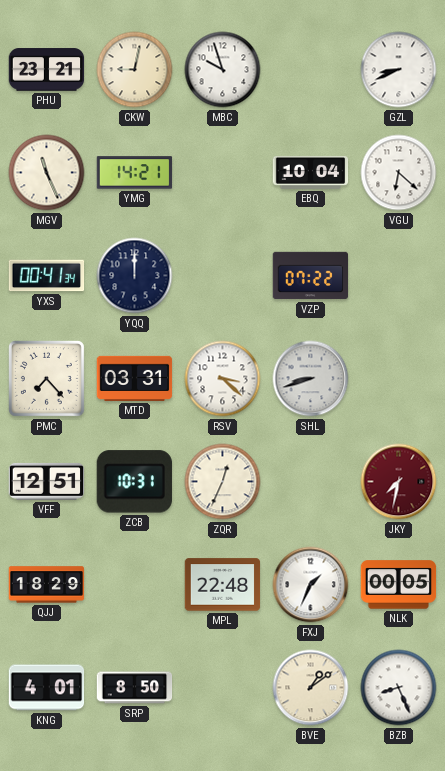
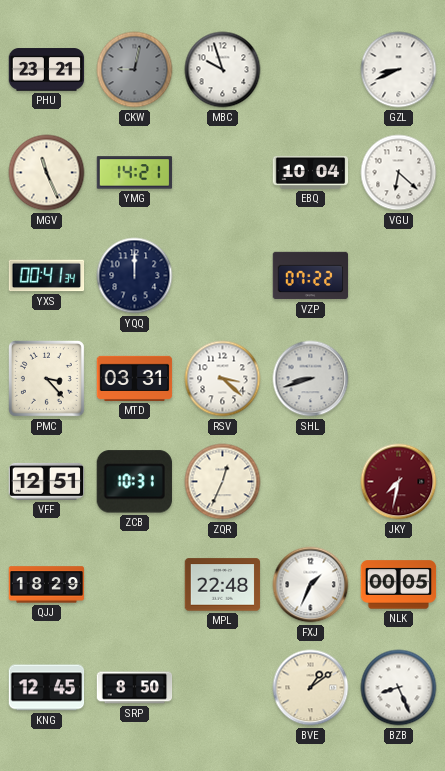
CKW dial: cream -> grey (135, 70)
PMC: 7:23 -> 3:23 (46, 378)
KNG: 4:01 -> 12:45 (47, 688)
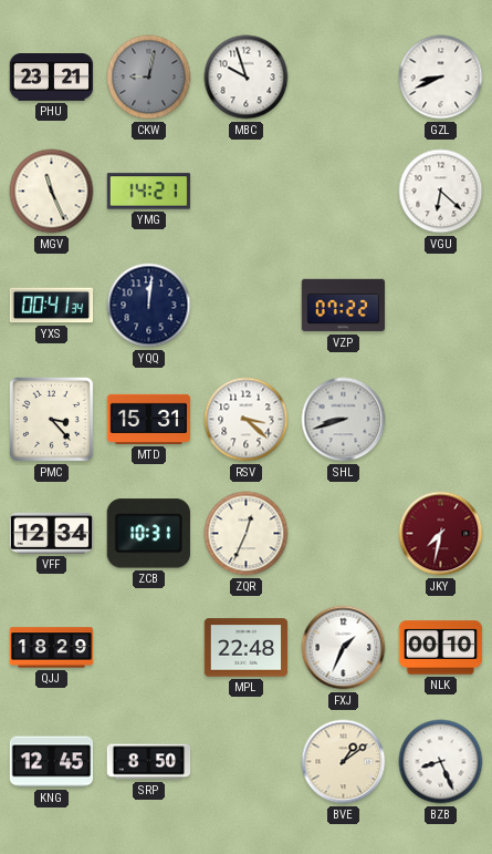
EBQ: 10:04 -> none (311, 172)
YQQ: 12:00 -> 12:01 (149, 306)
MTD: 03:31 -> 15:31 (149, 419)
VFF: 12:51 -> 12:34 (52, 533)
NLK: 00:05 -> 00:10 (441, 648)
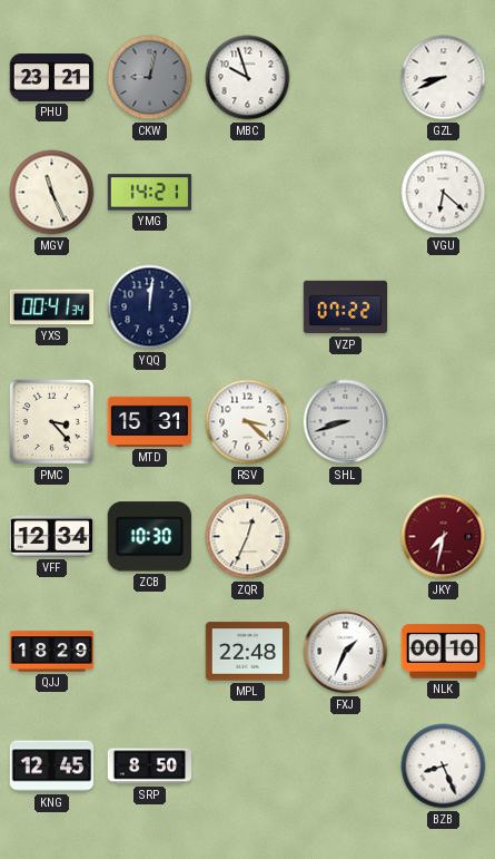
ZCB: 10:31 -> 10:30 (149, 537)
BVE: 1:09 -> none (344, 762)
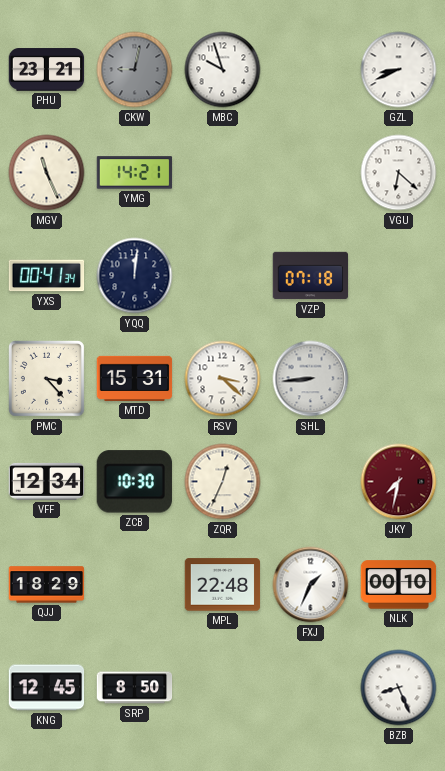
VZP: 07:22 -> 07:18 (311, 276)
SHL: 8:42 -> 8:44 (311, 379)
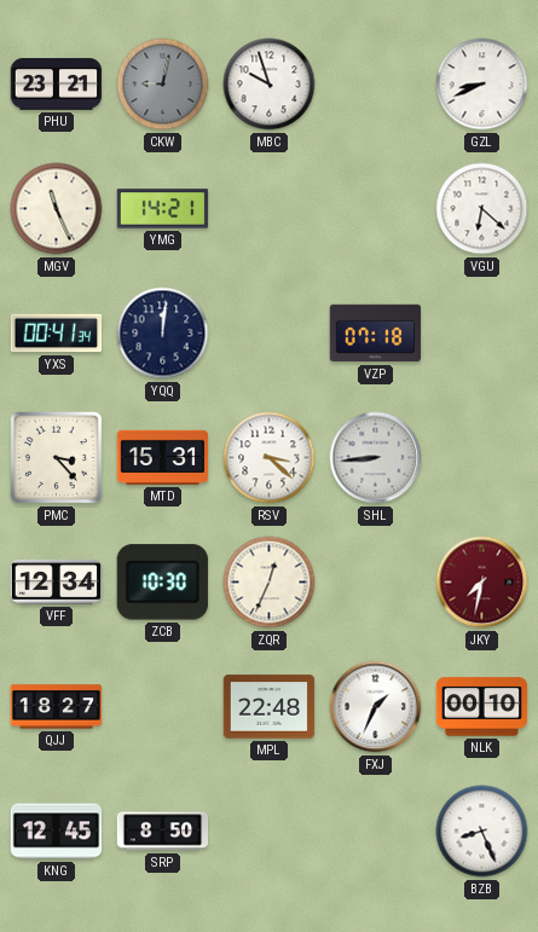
QJJ: 18:29 -> 18:27 (57, 707)
